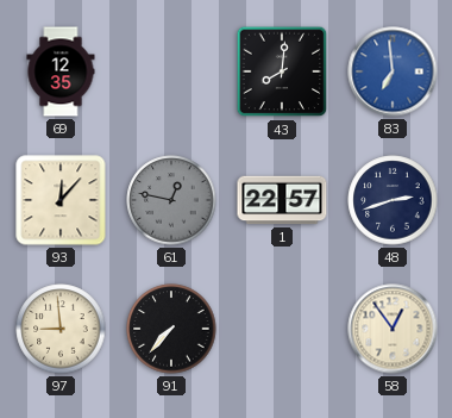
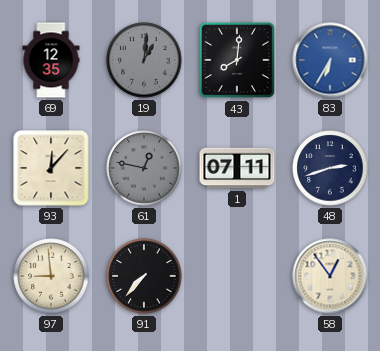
19: none -> 1:01 (144, 60)
83: 6:59 -> 6:35 (330, 60)
1: 22:57 -> 07:11 (237, 168)
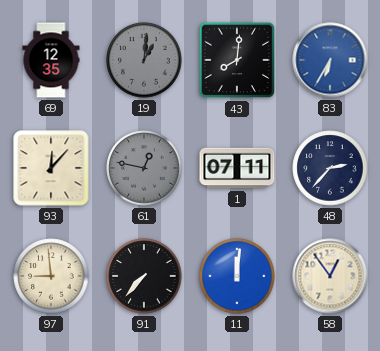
48: 2:42 -> 2:37 (330, 168)
11: none -> 12:01 (237, 276)
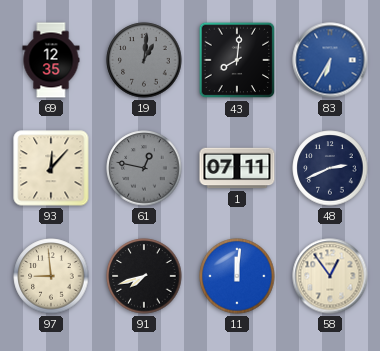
48: 2:37 -> 2:41 (330, 168)
91: 7:37 -> 7:42 (144, 276)
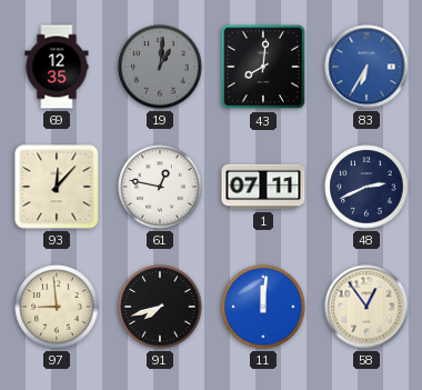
61 dial: grey -> white (160, 187)
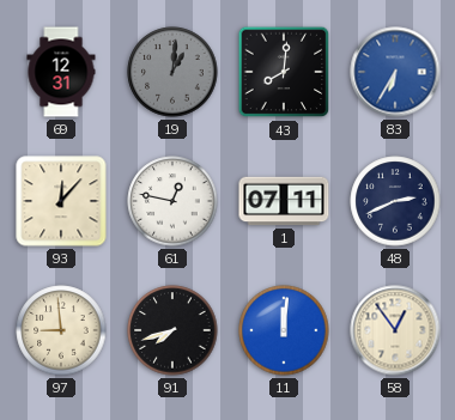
69: 12:35 -> 12:31 (61, 72)
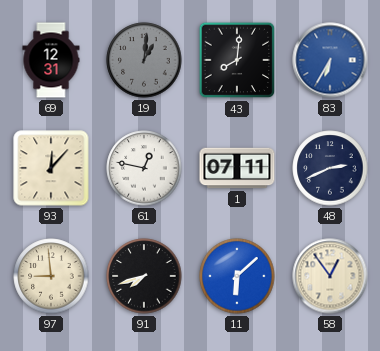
11: 12:01 -> 6:08 (237, 276)
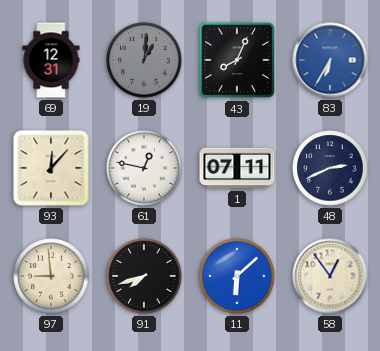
43: 8:01 -> 8:04 (237, 60)
